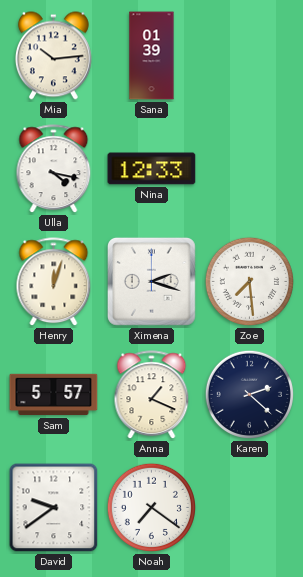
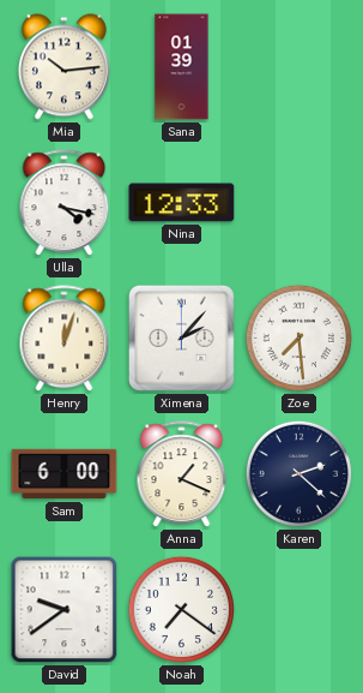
Ximena: 2:18 -> 2:07 (181, 337)
Sam: 5:57 -> 6:00 (65, 474)
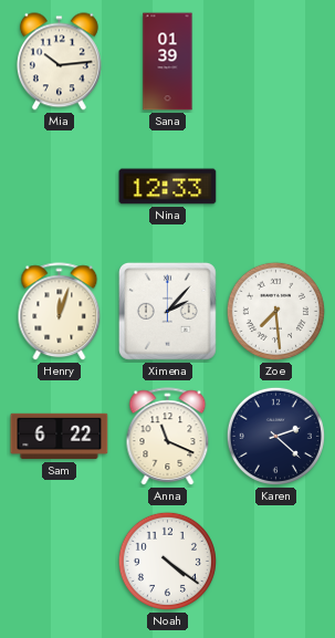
Ulla: 4:17 -> none (65, 203)
Sam: 6:00 -> 6:22 (60, 437)
Anna: 1:19 -> 11:19 (168, 437)
David: 9:39 -> none (65, 610)
Noah: 7:21 -> 4:21 (167, 561)
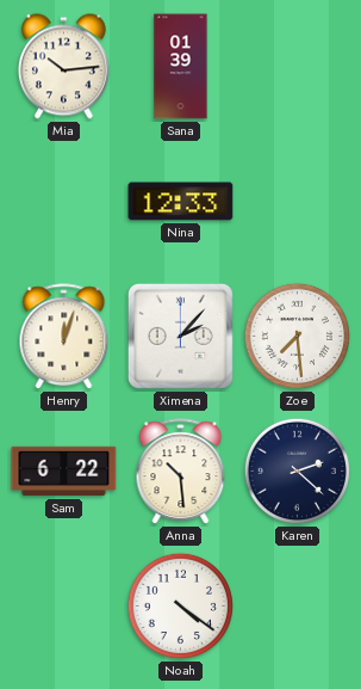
Anna: 11:19 -> 10:29 (181, 472)
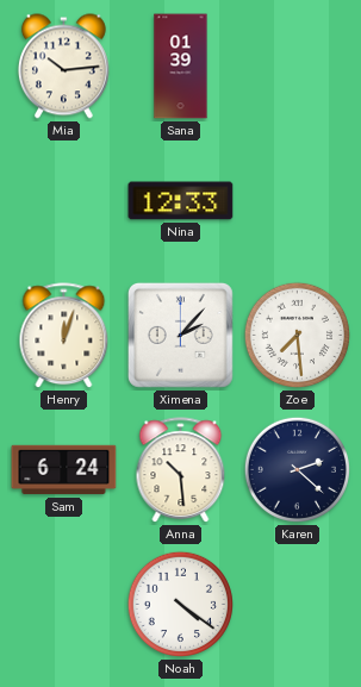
Sam: 6:22 -> 6:24 (64, 470)
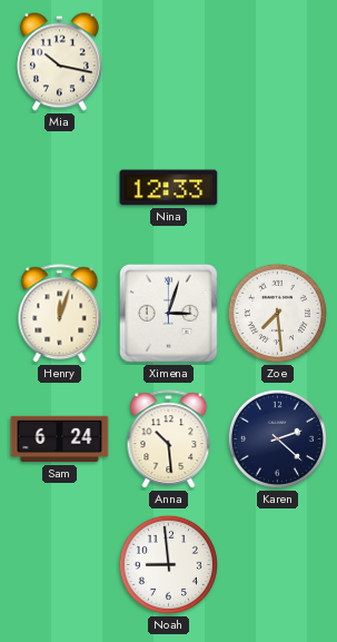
Mia: 10:14 -> 10:17 (59, 62)
Sana: 01:39 -> none (181, 67)
Ximena: 2:07 -> 3:03 (168, 313)
Noah: 4:21 -> 8:59 (168, 564)
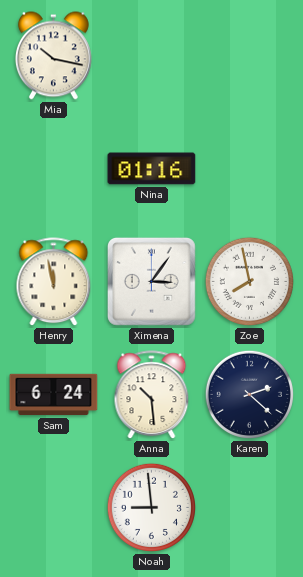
Nina: 12:33 -> 01:16 (152, 169)
Henry: 12:03 -> 11:58 (54, 282)
Ximena: 3:03 -> 3:06 (151, 281)
Zoe: 7:29 -> 7:58 (249, 281)
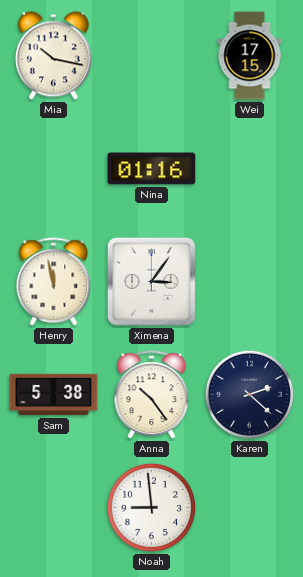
Wei: none -> 17:15 (250, 56)
Zoe: 7:58 -> none (249, 281)
Sam: 6:24 -> 5:38 (54, 395)
Anna: 10:29 -> 10:24 (152, 395)
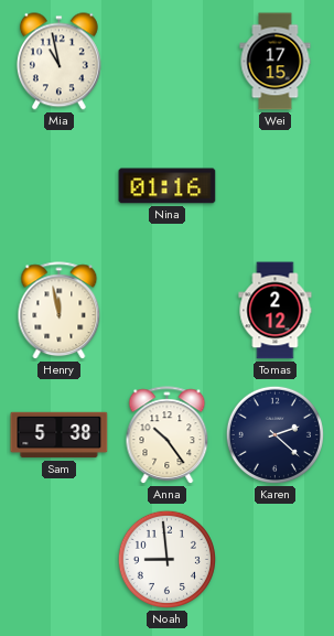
Mia: 10:17 -> 10:58 (58, 62)
Ximena: 3:06 -> none (151, 281)
Tomas: none -> 2:12 (276, 311)
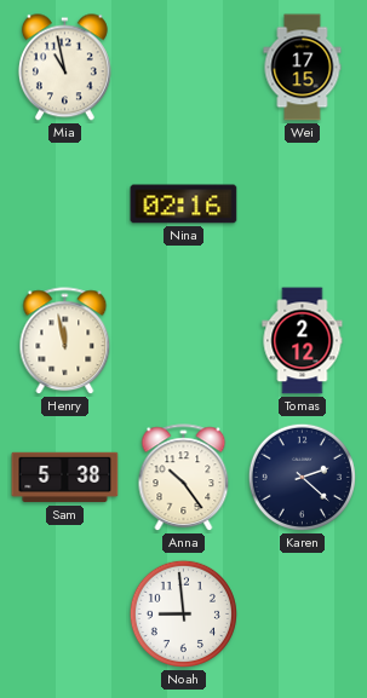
Nina: 01:16 -> 02:16 (184, 204)
